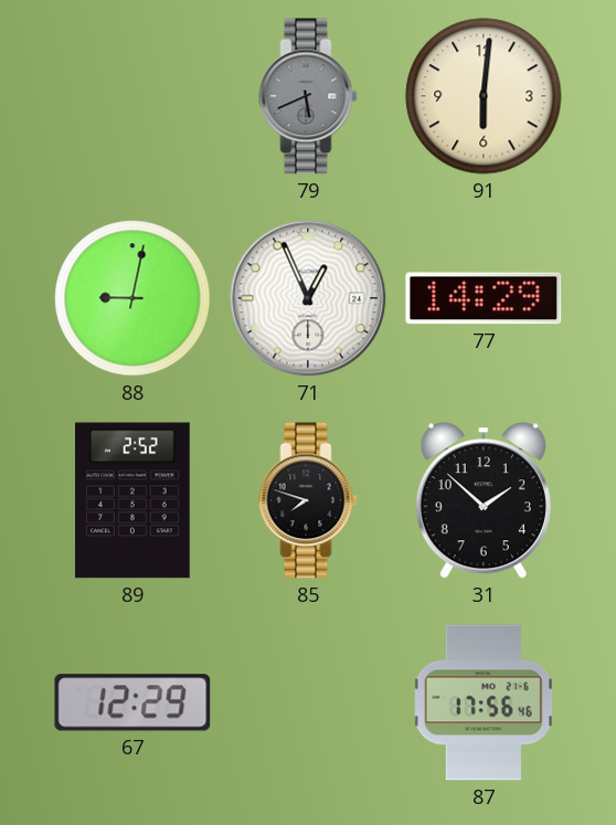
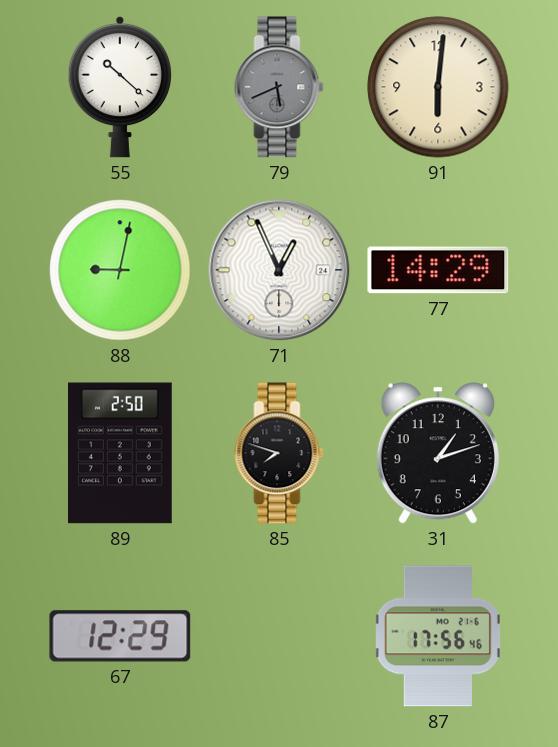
55: none -> 10:22 (119, 87)
89: 2:52 -> 2:50 (121, 453)
31: 1:52 -> 1:12 (438, 453)
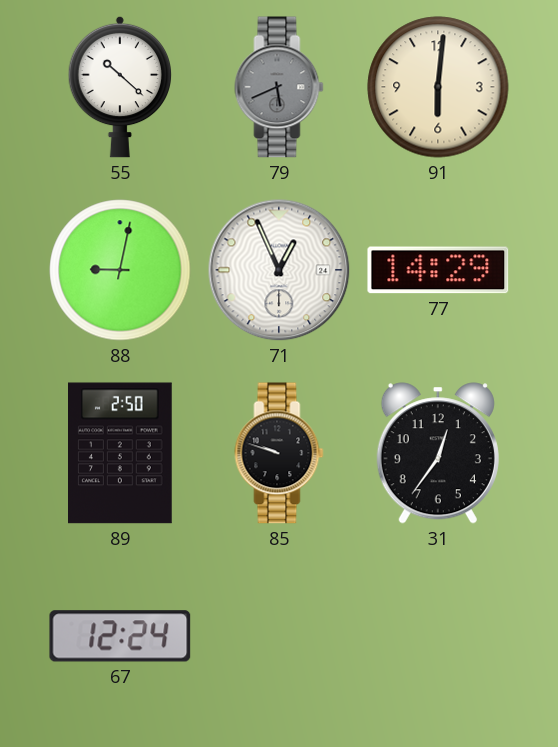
85: 7:48 -> 9:48 (279, 453)
31: 1:12 -> 12:36 (438, 453)
67: 12:29 -> 12:24 (120, 636)
87: 17:56 -> none (438, 636)
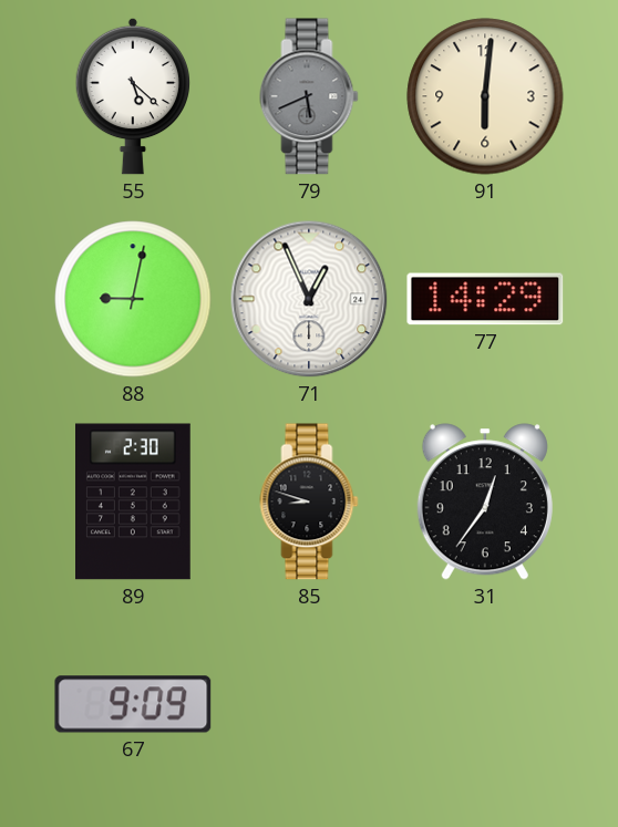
55: 10:22 -> 5:22 (132, 96)
89: 2:50 -> 2:30 (134, 502)
85: 9:48 -> 8:48 (309, 502)
67: 12:24 -> 9:09 (133, 704)
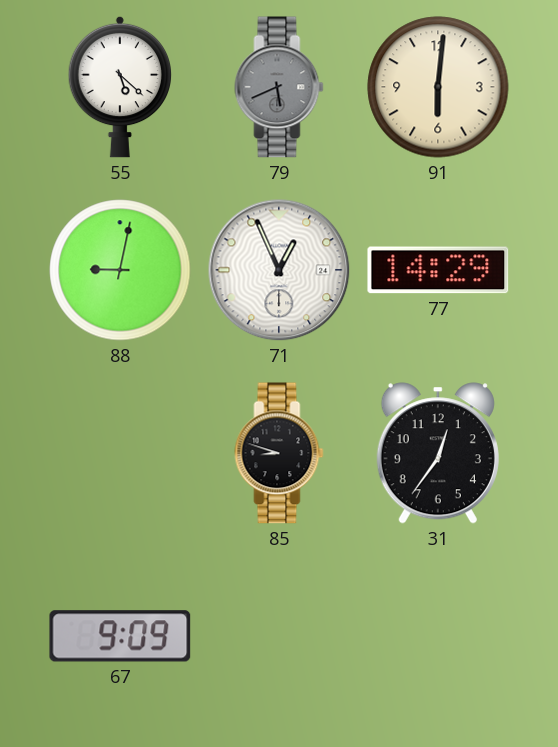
89: 2:30 -> none (134, 502)
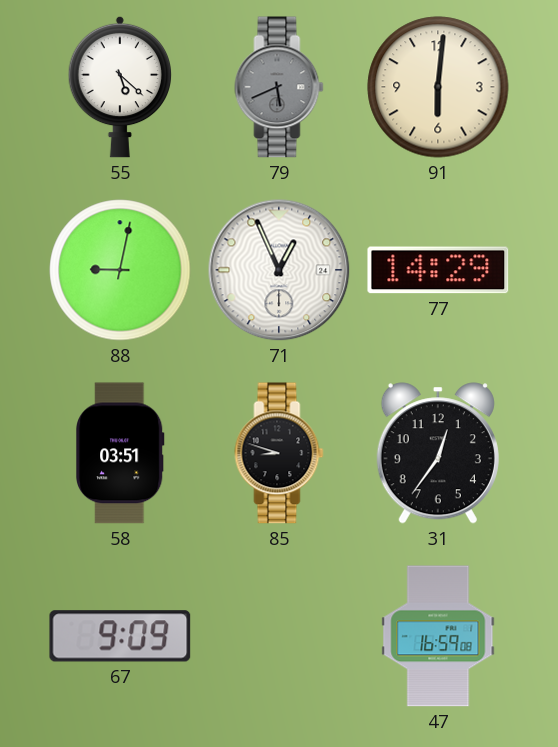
58: none -> 03:51 (121, 453)
47: none -> 16:59 (438, 636)
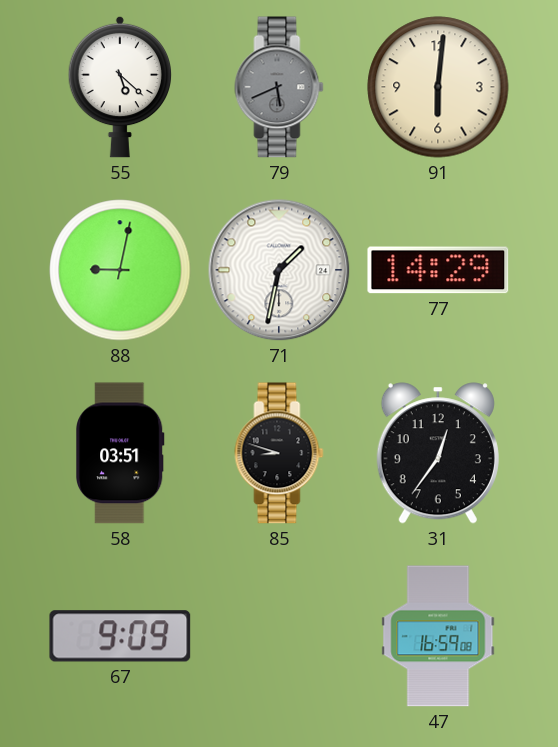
71: 12:56 -> 1:32 (279, 270)
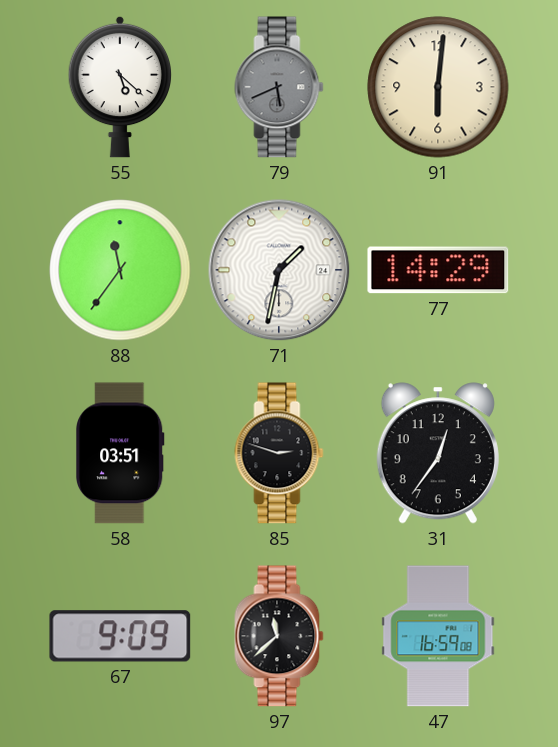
88: 9:02 -> 11:36 (120, 270)
85: 8:48 -> 2:48 (279, 453)
97: none -> 11:38 (279, 636)
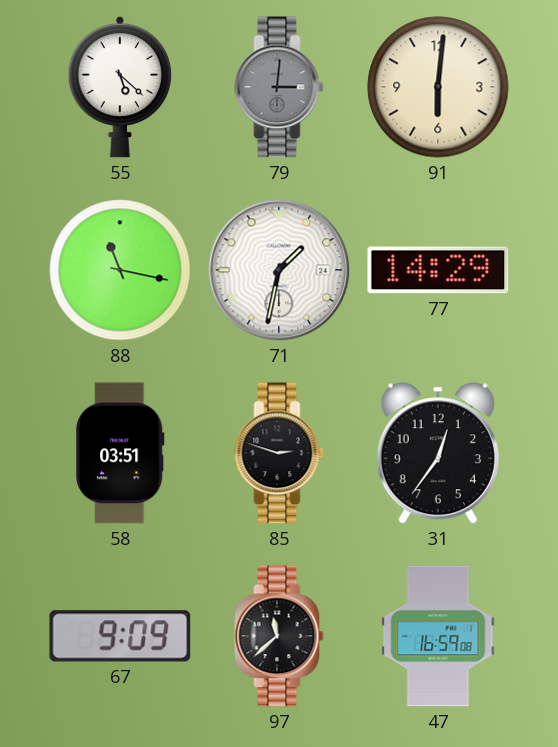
79: 5:41 -> 3:01 (279, 87)
88: 11:36 -> 11:17 (120, 270)
